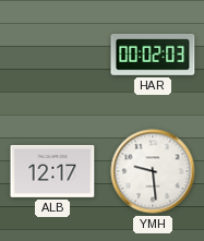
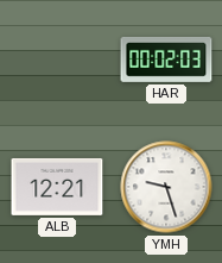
ALB: 12:17 -> 12:21 (57, 187)
YMH: 9:29 -> 9:27 (166, 187)
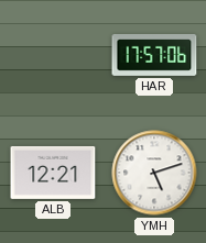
HAR: 00:02 -> 17:57 (154, 55)
YMH: 9:27 -> 5:12 (154, 173)
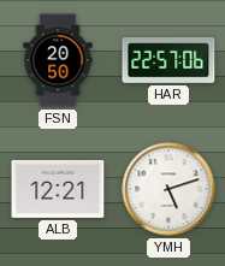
FSN: none -> 20:50 (58, 60)
HAR: 17:57 -> 22:57 (168, 60)
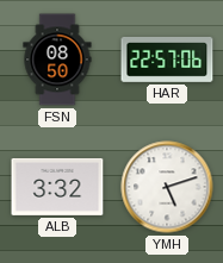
FSN: 20:50 -> 08:50 (57, 60)
ALB: 12:21 -> 3:32 (57, 187)
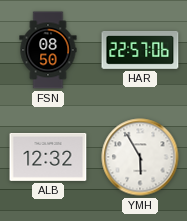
ALB: 3:32 -> 12:32 (48, 157)
YMH: 5:12 -> 5:55 (140, 157)
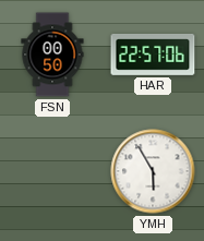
FSN: 08:50 -> 00:50 (52, 55)
ALB: 12:32 -> none (48, 157)
